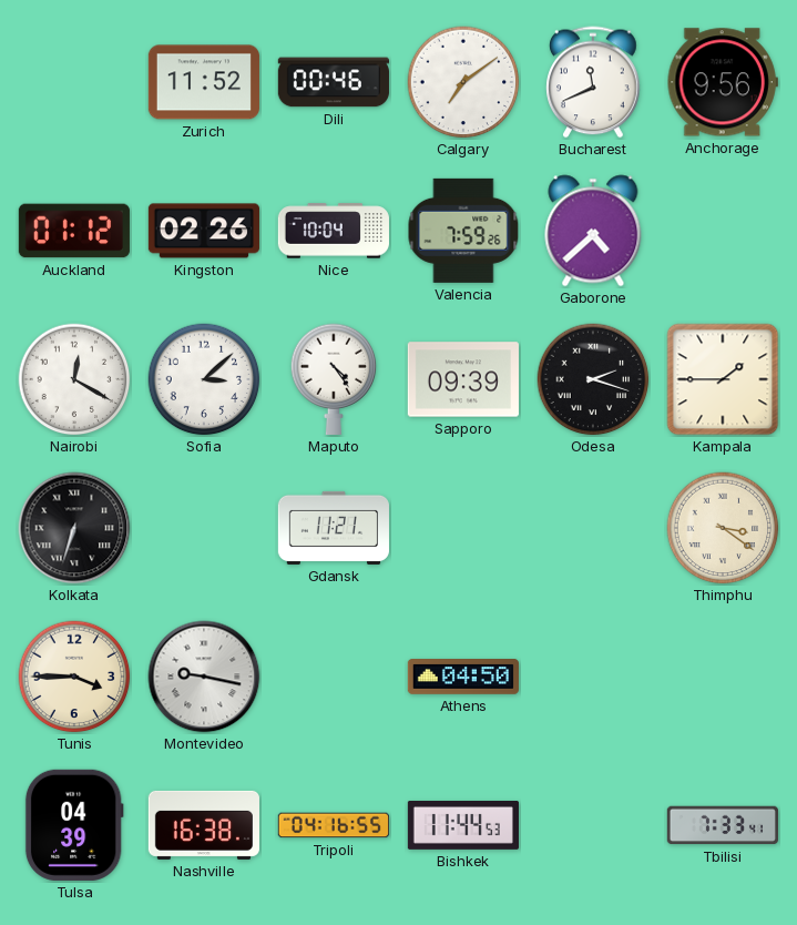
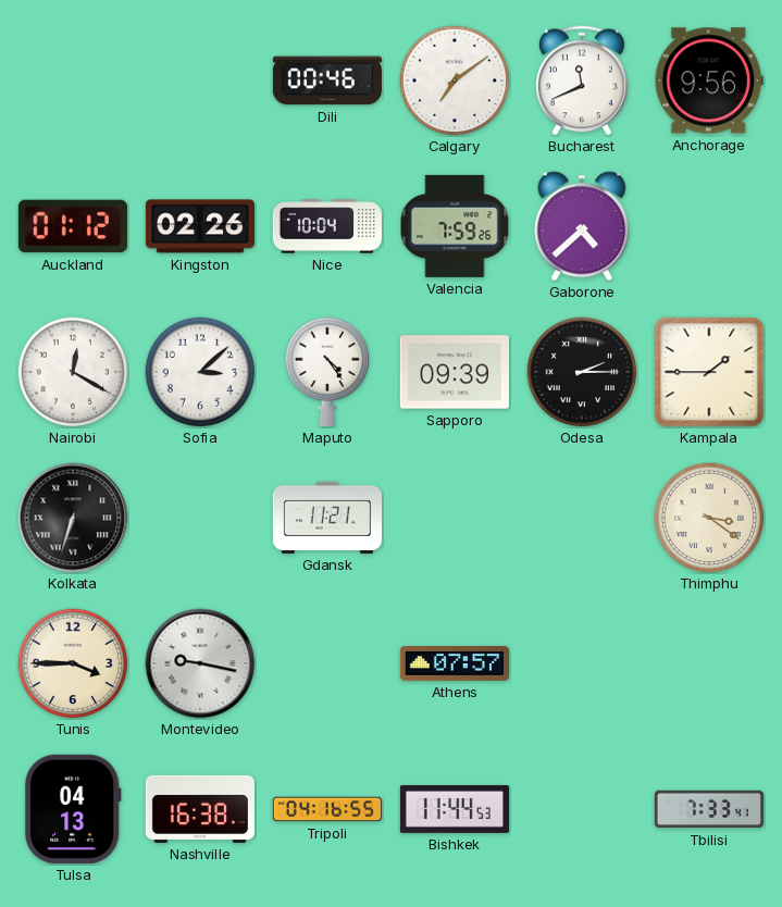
Zurich: 11:52 -> none (204, 82)
Odesa: 2:18 -> 2:15 (582, 372)
Athens: 04:50 -> 07:57 (455, 664)
Tulsa: 04:39 -> 04:13 (73, 809)
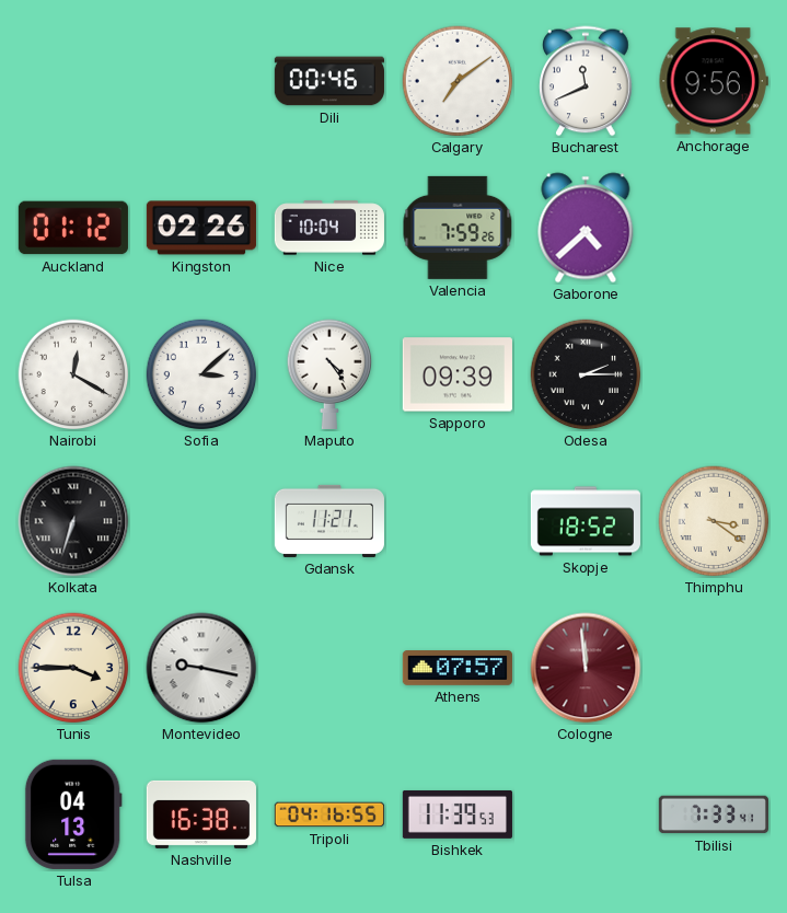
Kampala: 1:45 -> none (709, 372)
Skopje: none -> 18:52 (586, 521)
Cologne: none -> 11:59 (586, 668)
Bishkek: 11:44 -> 11:39 (458, 814)
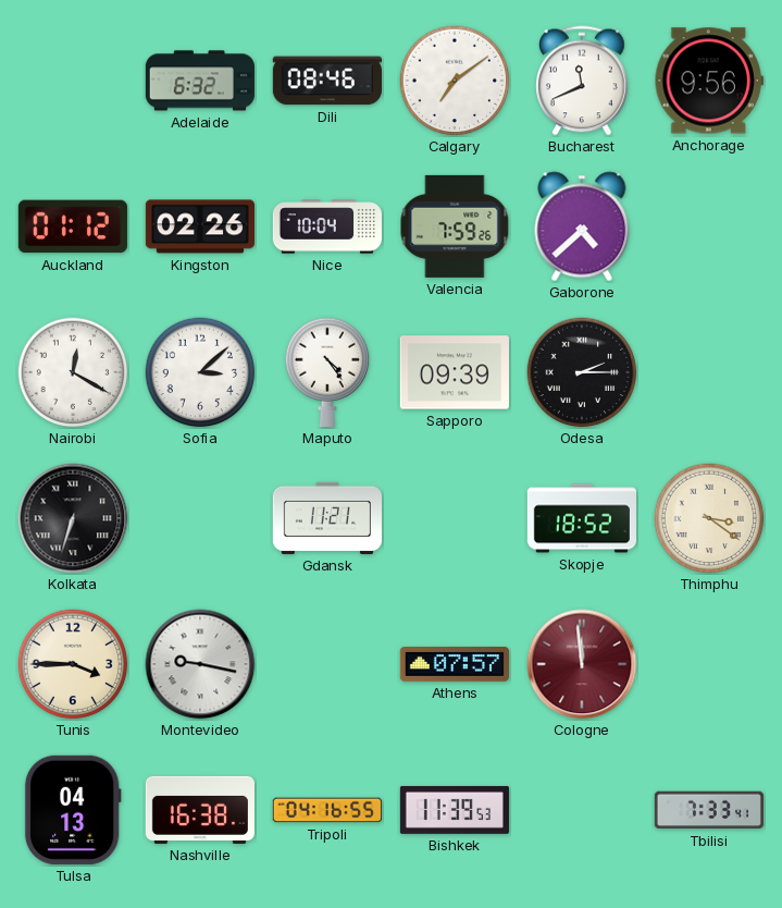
Adelaide: none -> 6:32 (200, 81)
Dili: 00:46 -> 08:46 (327, 81)
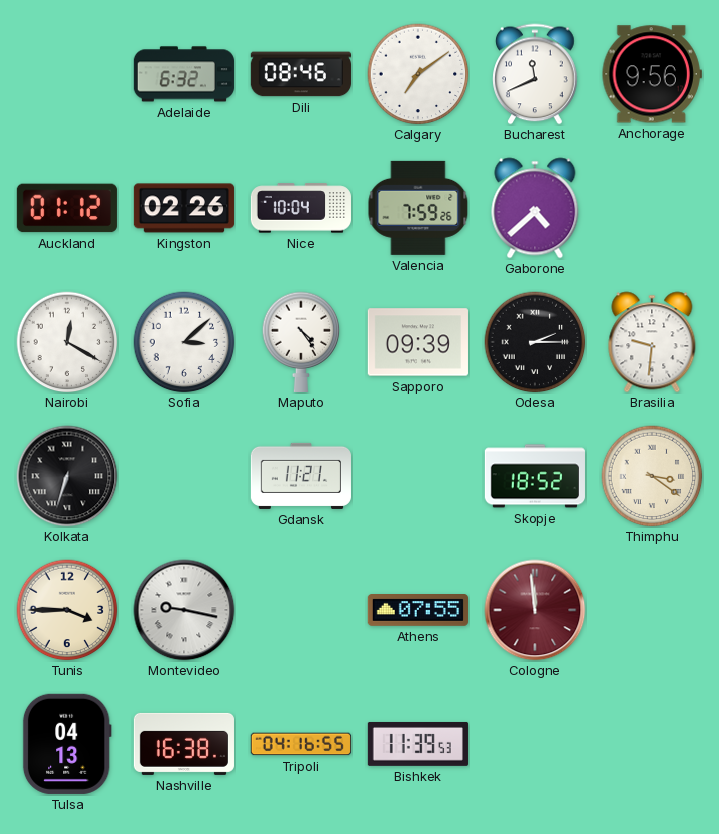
Brasilia: none -> 9:31 (652, 342)
Athens: 07:57 -> 07:55 (418, 611)
Tbilisi: 7:33 -> none (709, 810)
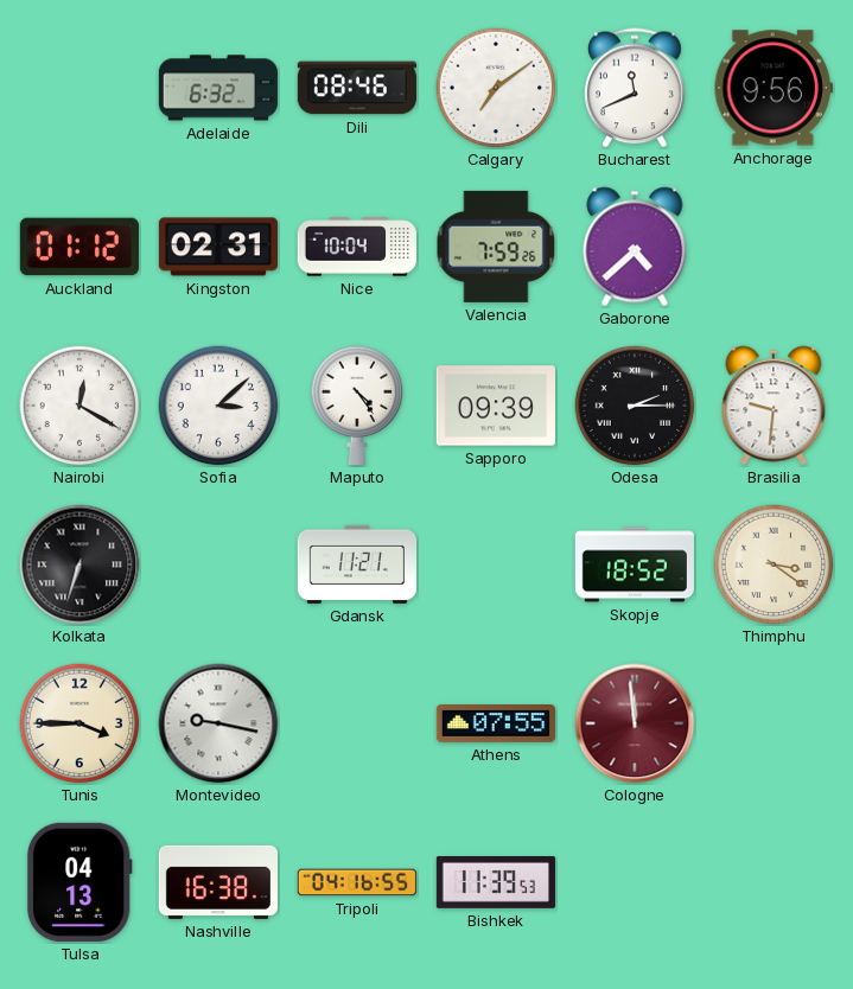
Kingston: 02:26 -> 02:31 (218, 247)
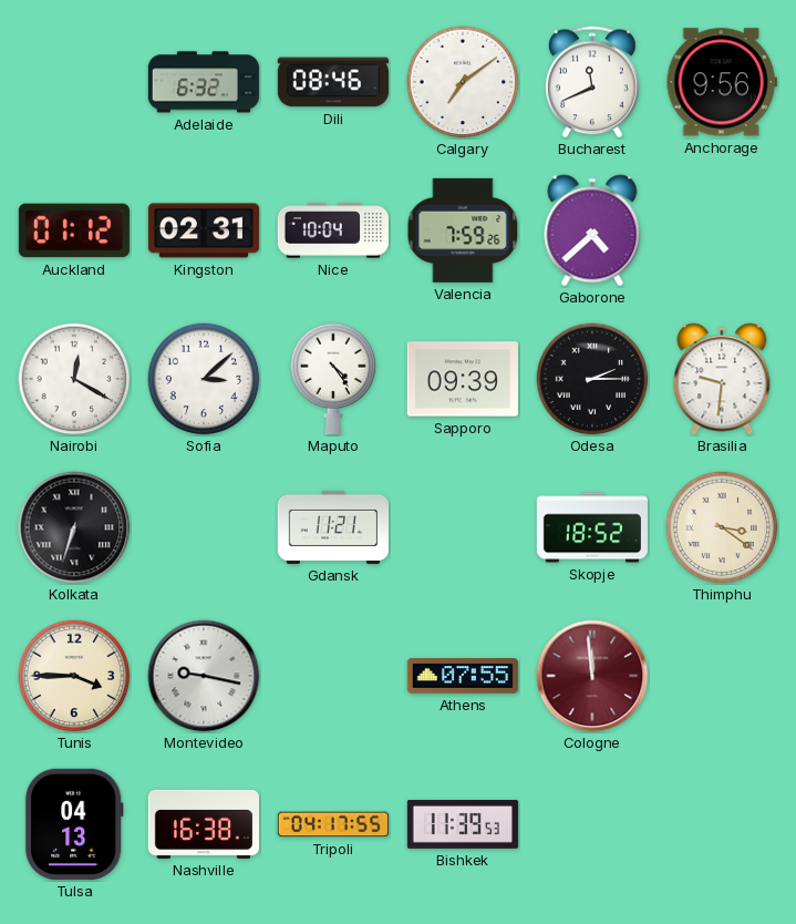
Tripoli: 04:16 -> 04:17 (333, 824)
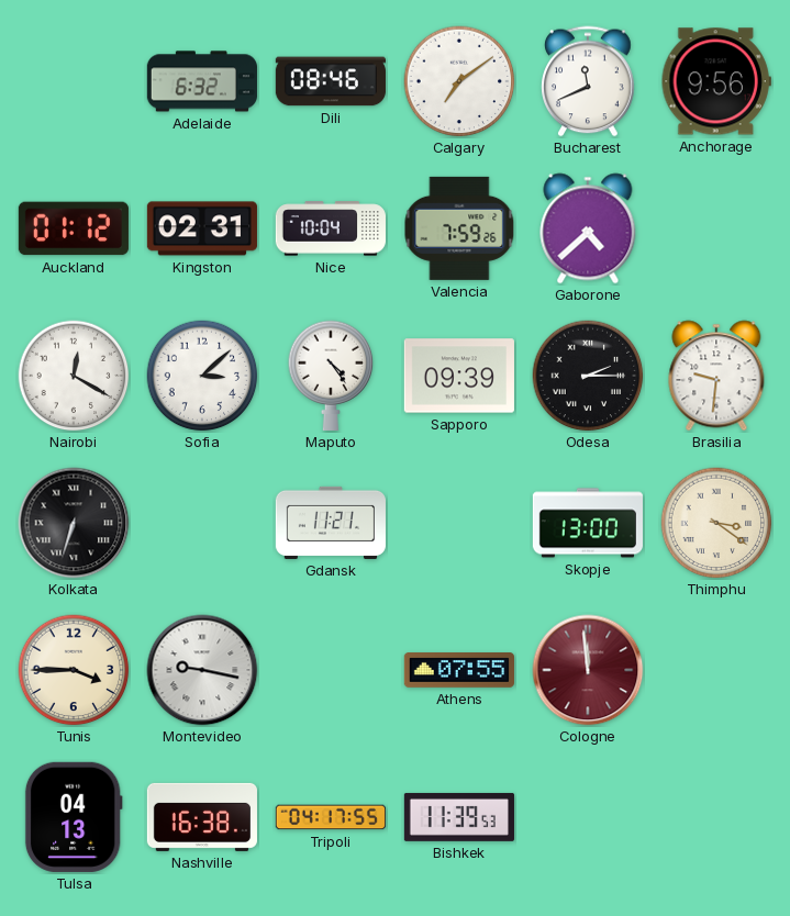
Skopje: 18:52 -> 13:00 (588, 523)
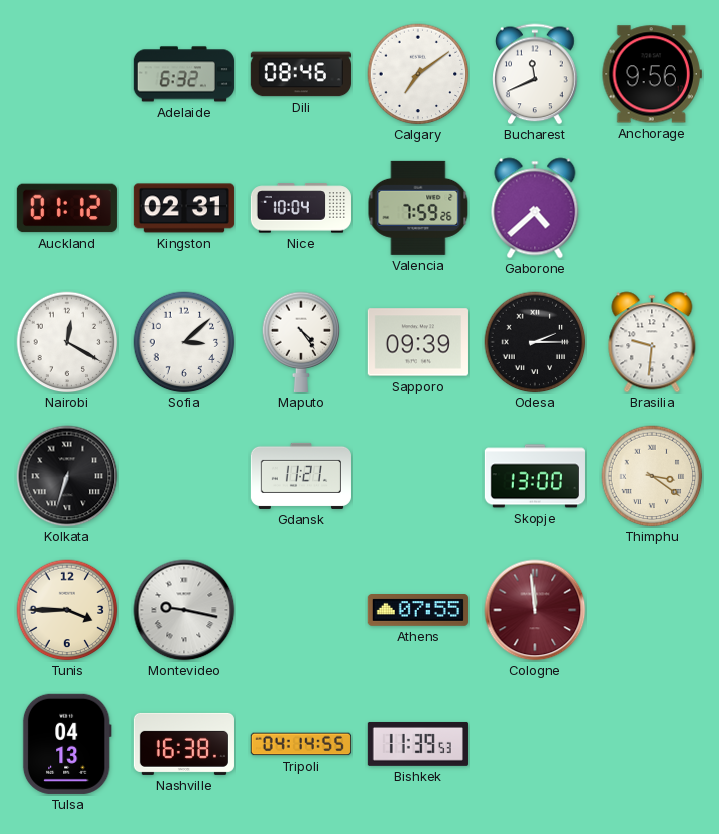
Tripoli: 04:17 -> 04:14 (301, 744)
